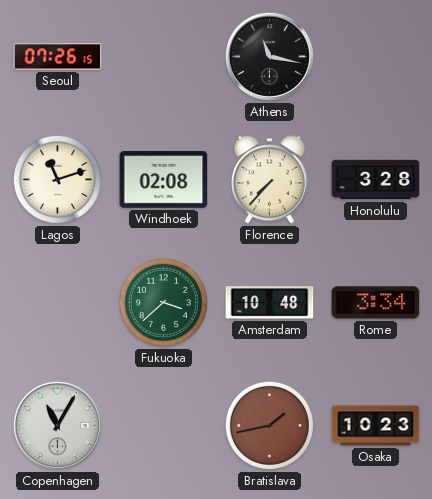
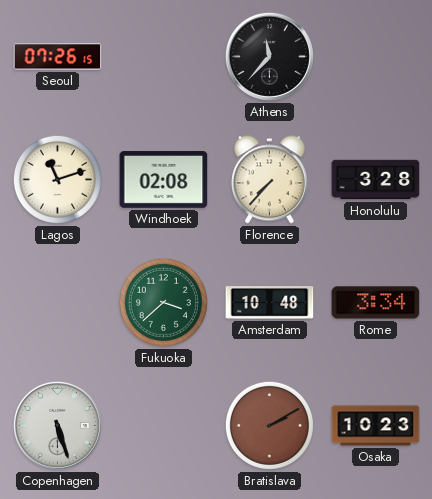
Athens: 11:17 -> 11:37 (269, 56)
Copenhagen: 11:05 -> 5:27 (57, 425)
Bratislava: 1:43 -> 2:10 (269, 425)
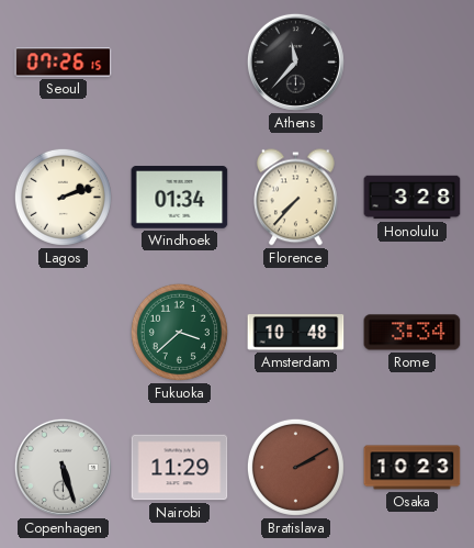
Lagos: 11:12 -> 2:12 (63, 197)
Windhoek: 02:08 -> 01:34 (180, 198)
Nairobi: none -> 11:29 (180, 468)
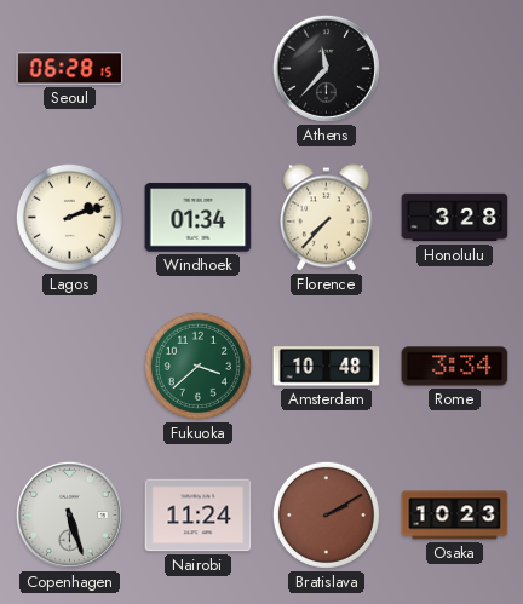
Seoul: 07:26 -> 06:28 (70, 69)
Nairobi: 11:29 -> 11:24 (199, 516)
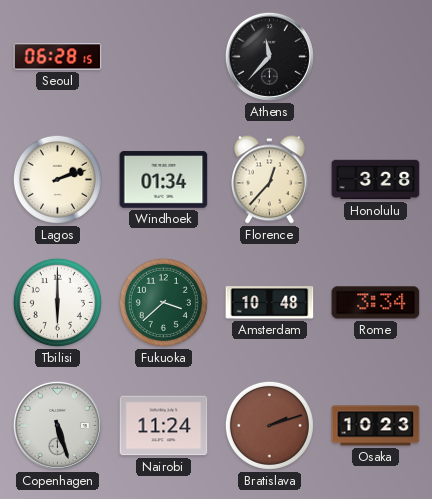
Florence: 7:37 -> 12:37 (270, 180)
Tbilisi: none -> 6:00 (57, 302)
Bratislava: 2:10 -> 2:12 (269, 425)
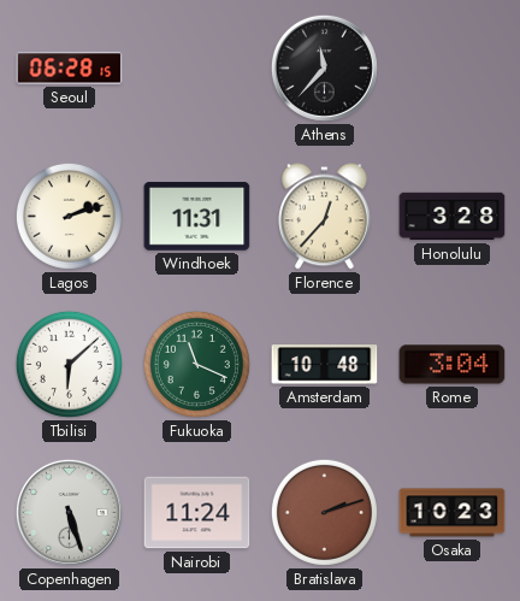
Windhoek: 01:34 -> 11:31 (197, 217)
Tbilisi: 6:00 -> 6:08 (69, 364)
Fukuoka: 3:38 -> 11:19 (196, 364)
Rome: 3:34 -> 3:04 (453, 365)
